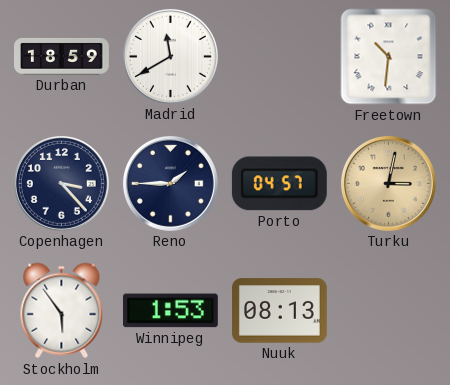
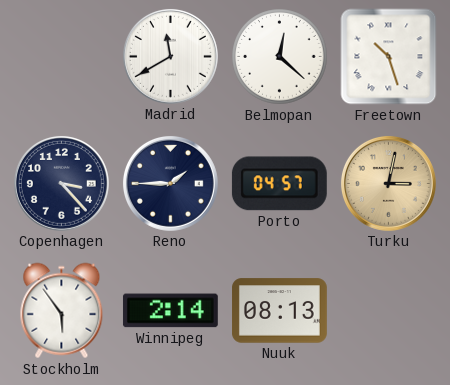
Durban: 18:59 -> none (62, 56)
Belmopan: none -> 12:22 (280, 57)
Freetown: 10:31 -> 10:27 (389, 57)
Winnipeg: 1:53 -> 2:14 (170, 311)
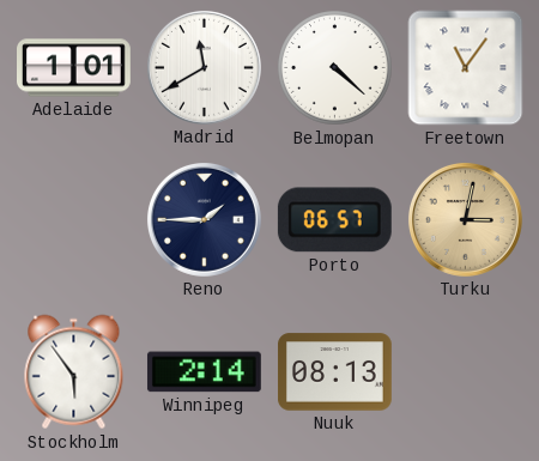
Adelaide: none -> 1:01 (74, 68)
Belmopan: 12:22 -> 4:22 (335, 68)
Freetown: 10:27 -> 11:06 (466, 68)
Copenhagen: 3:23 -> none (61, 183)
Porto: 04:57 -> 06:57 (334, 220)
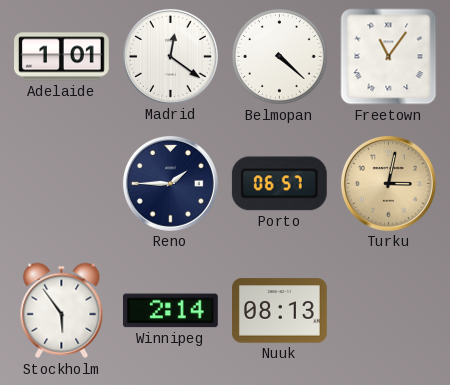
Madrid: 11:40 -> 12:21 (170, 56)
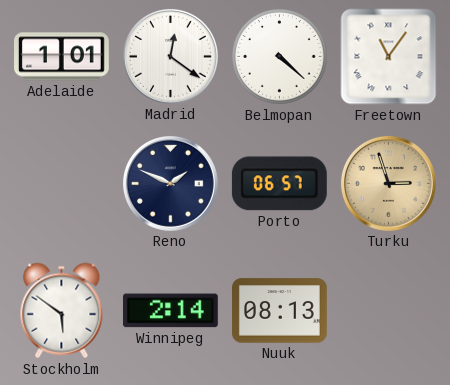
Reno: 1:45 -> 1:49 (170, 183)
Turku: 3:02 -> 2:57 (388, 183)
Stockholm: 5:54 -> 5:51 (62, 311)
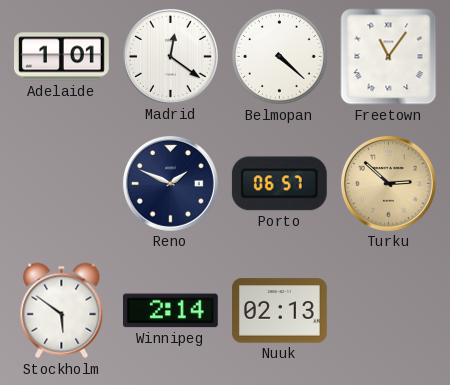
Turku: 2:57 -> 2:52 (388, 183)
Nuuk: 08:13 -> 02:13 (280, 311)
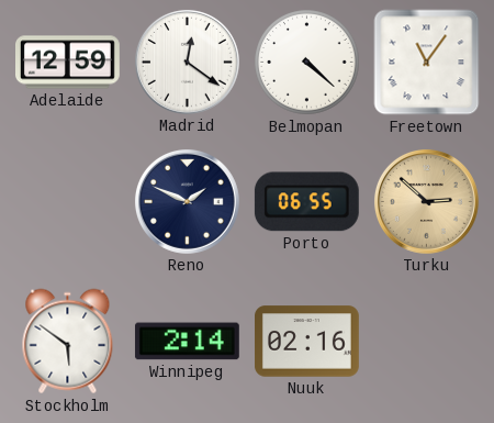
Adelaide: 1:01 -> 12:59 (68, 63)
Porto: 06:57 -> 06:55 (306, 202)
Nuuk: 02:13 -> 02:16 (307, 342)
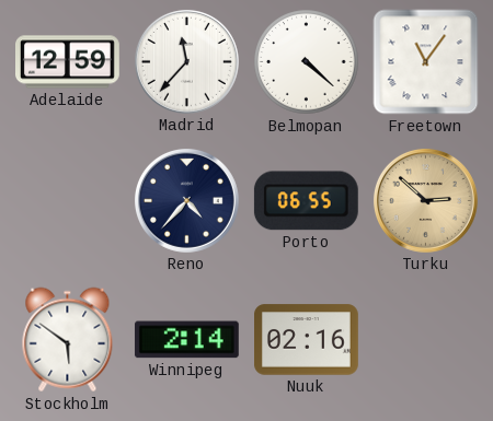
Madrid: 12:21 -> 11:37 (186, 61)
Reno: 1:49 -> 4:37 (186, 200)
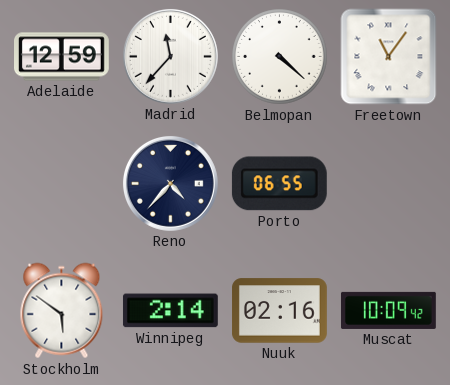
Turku: 2:52 -> none (425, 200)
Muscat: none -> 10:09 (389, 310)
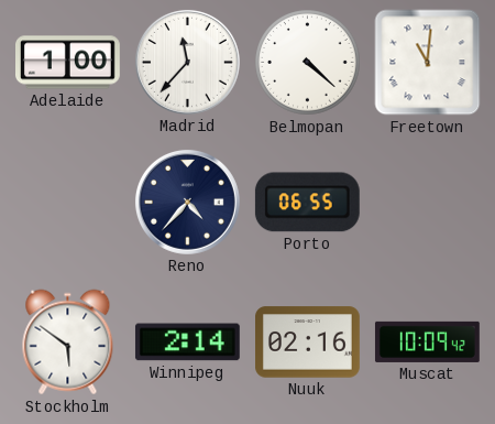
Adelaide: 12:59 -> 1:00 (68, 63)
Freetown: 11:06 -> 11:01 (428, 63)
